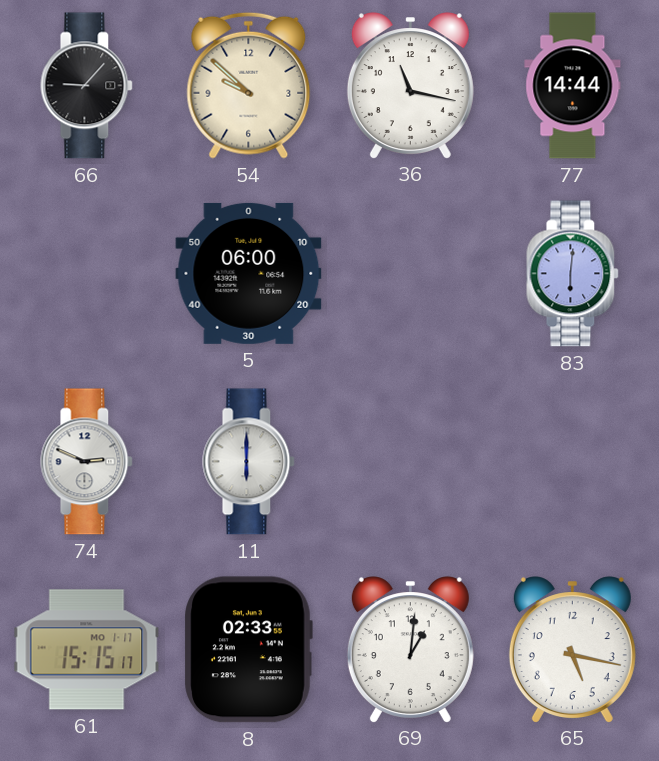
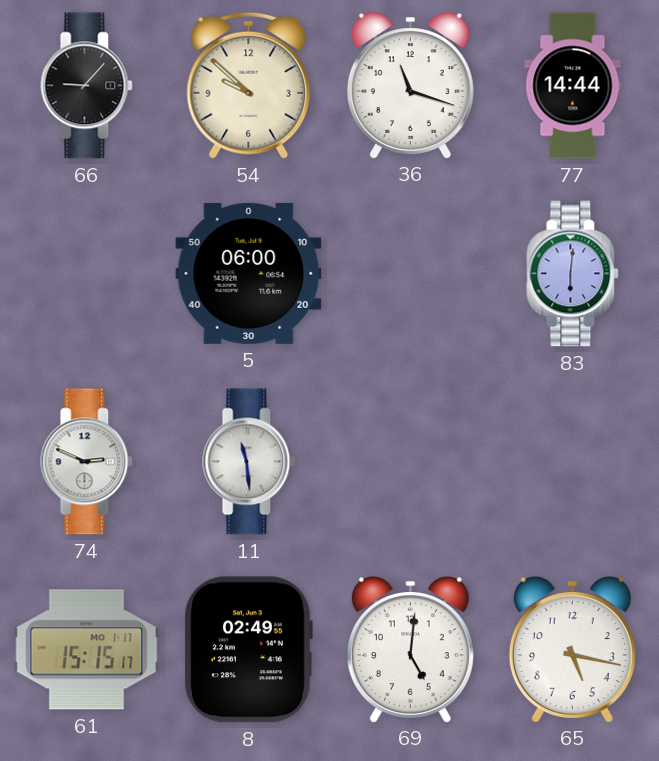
36: 11:17 -> 11:18 (410, 85)
11: 6:00 -> 11:29 (249, 462)
8: 02:33 -> 02:49 (248, 650)
69: 1:01 -> 5:01 (410, 649)
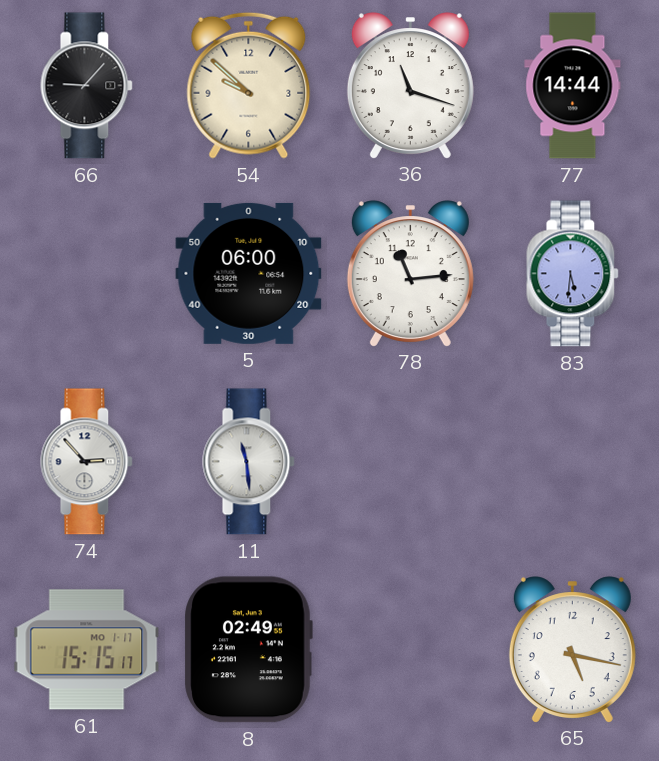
78: none -> 11:14 (410, 273)
83: 6:01 -> 5:31 (573, 274)
74: 2:49 -> 2:53 (87, 462)
69: 5:01 -> none (410, 649)
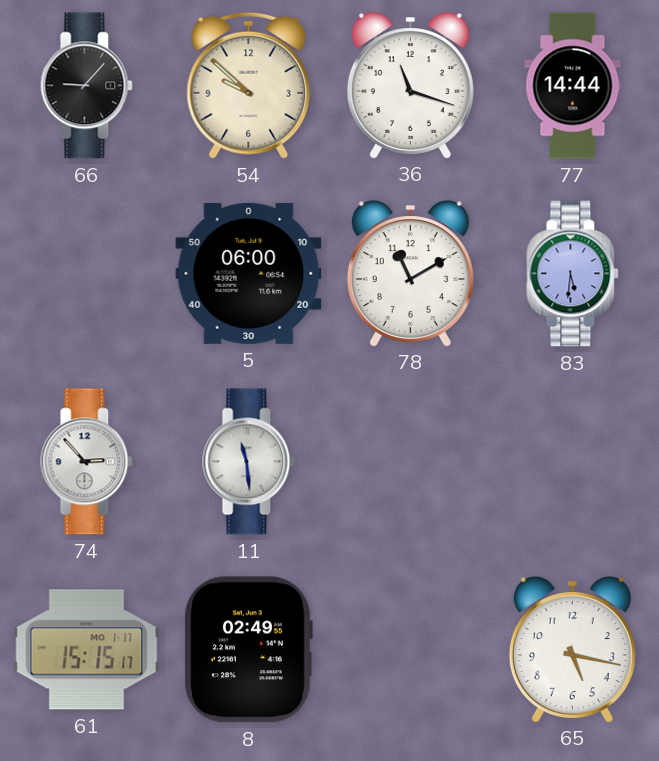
78: 11:14 -> 11:10 (410, 273)
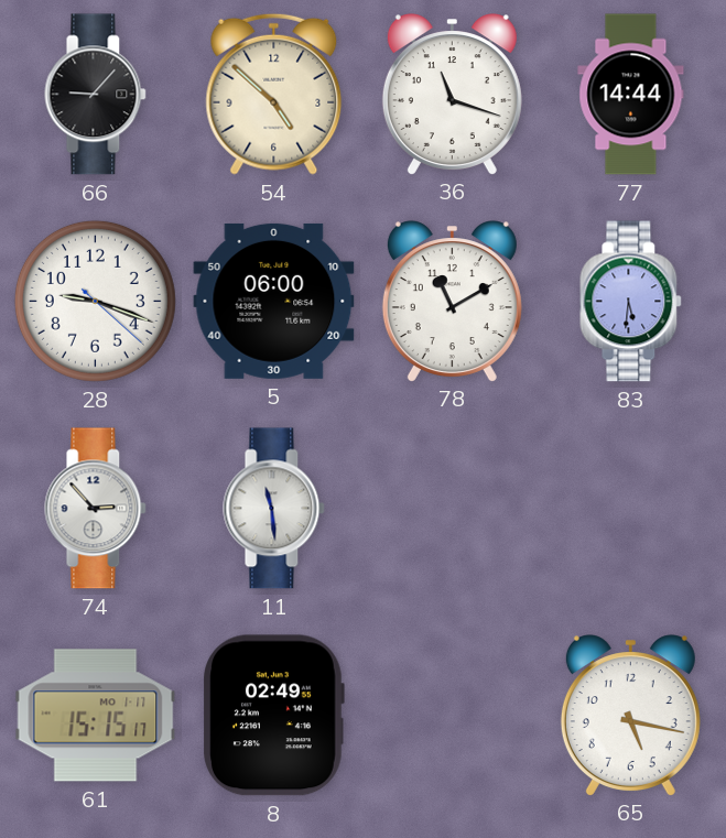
54: 9:52 -> 4:52 (274, 94)
28: none -> 9:18 (95, 301)
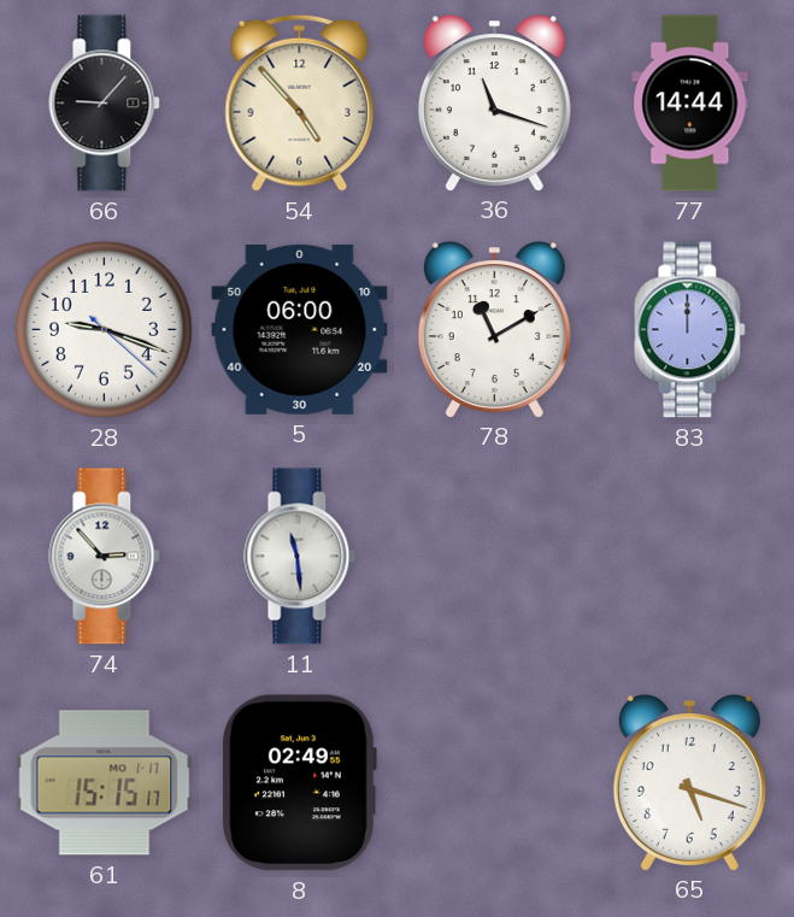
54: 4:52 -> 4:53 (300, 102)
83: 5:31 -> 12:00 (690, 330)
65: 5:17 -> 5:18 (689, 782)
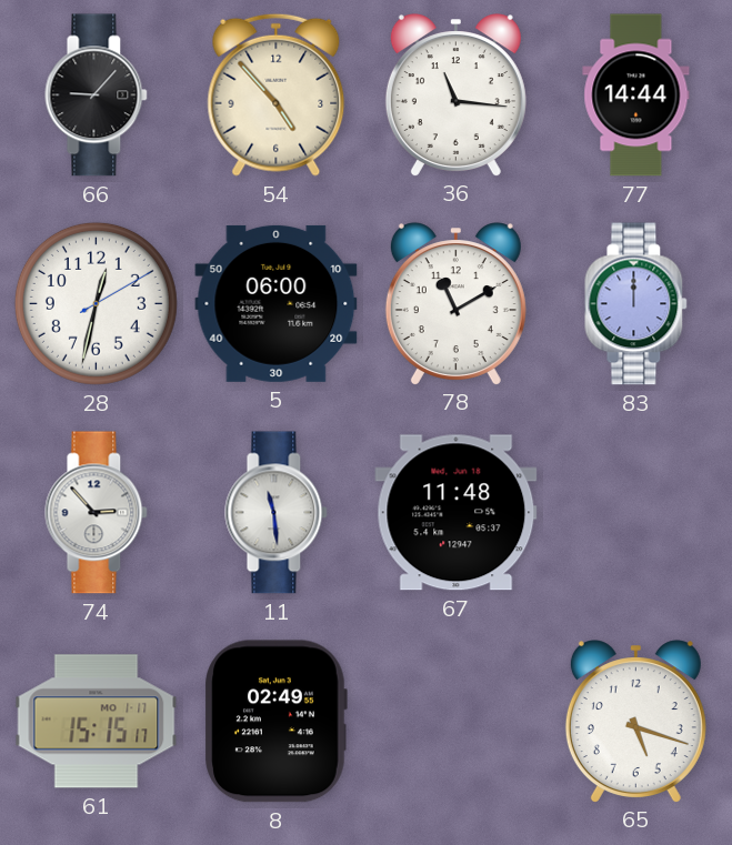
36: 11:18 -> 11:16 (455, 94)
28: 9:18 -> 12:32 (96, 303)
67: none -> 11:48 (457, 513)
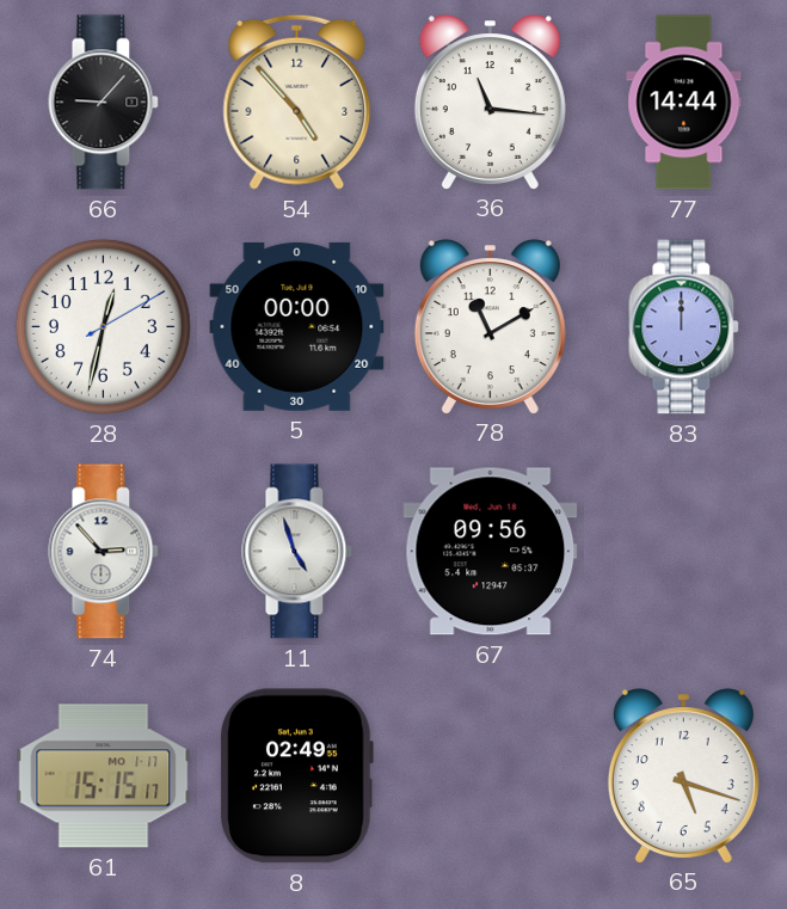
5: 06:00 -> 00:00 (297, 326)
11: 11:29 -> 4:57 (297, 552)
67: 11:48 -> 09:56 (491, 552)
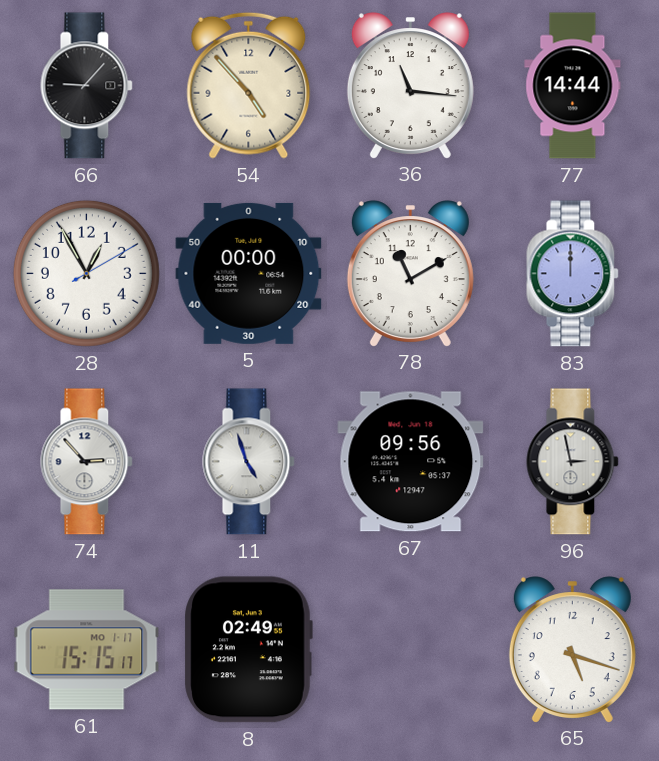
28: 12:32 -> 12:55 (86, 273)
96: none -> 2:58 (573, 462)
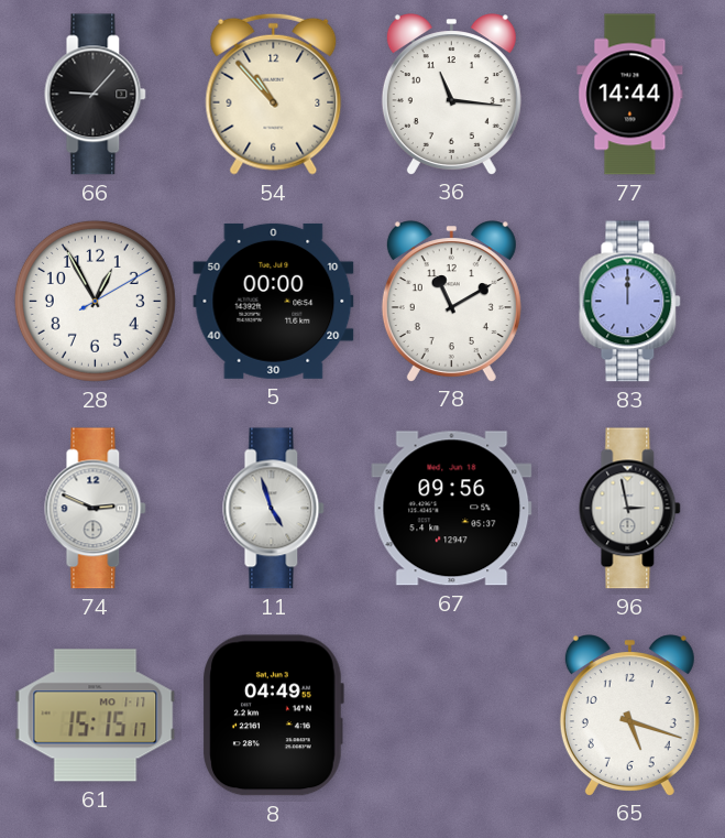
54: 4:53 -> 10:53 (274, 94)
74: 2:53 -> 2:49 (96, 509)
8: 02:49 -> 04:49 (273, 716)
